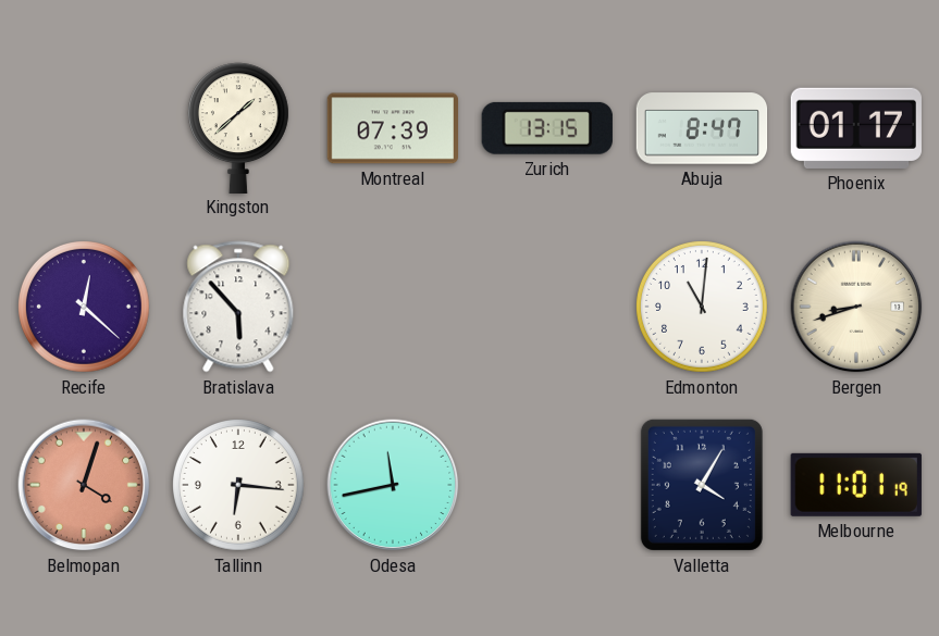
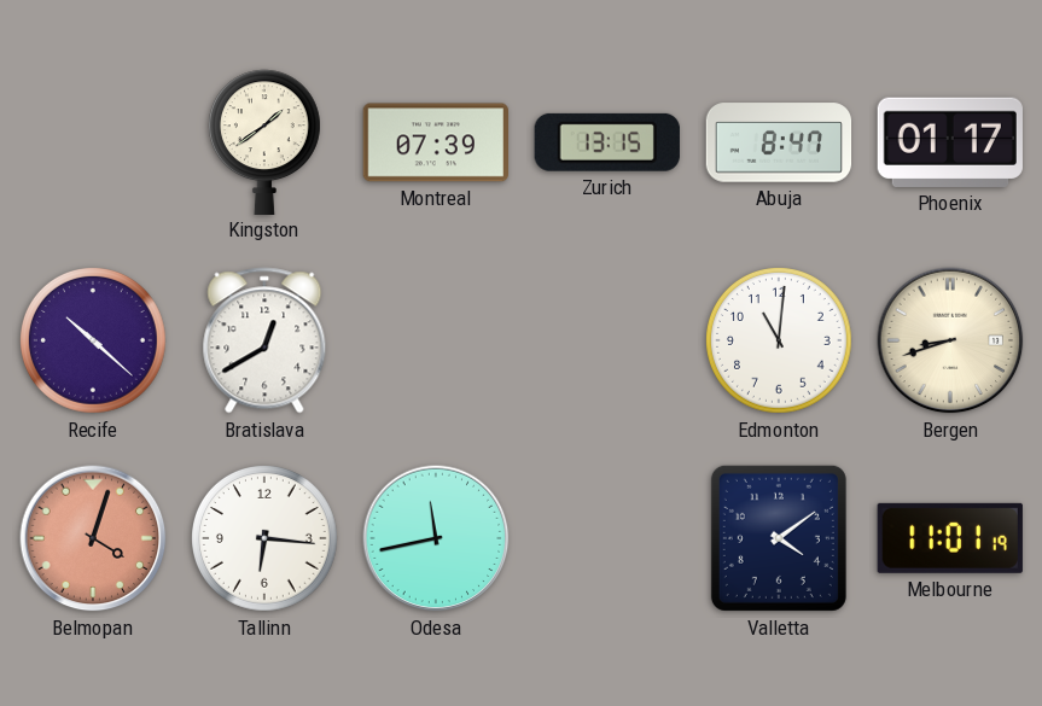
Kingston: 1:38 -> 1:39 (264, 141)
Recife: 12:22 -> 10:22 (94, 342)
Bratislava: 5:53 -> 12:40 (264, 340)
Valletta: 4:05 -> 4:09 (779, 538)
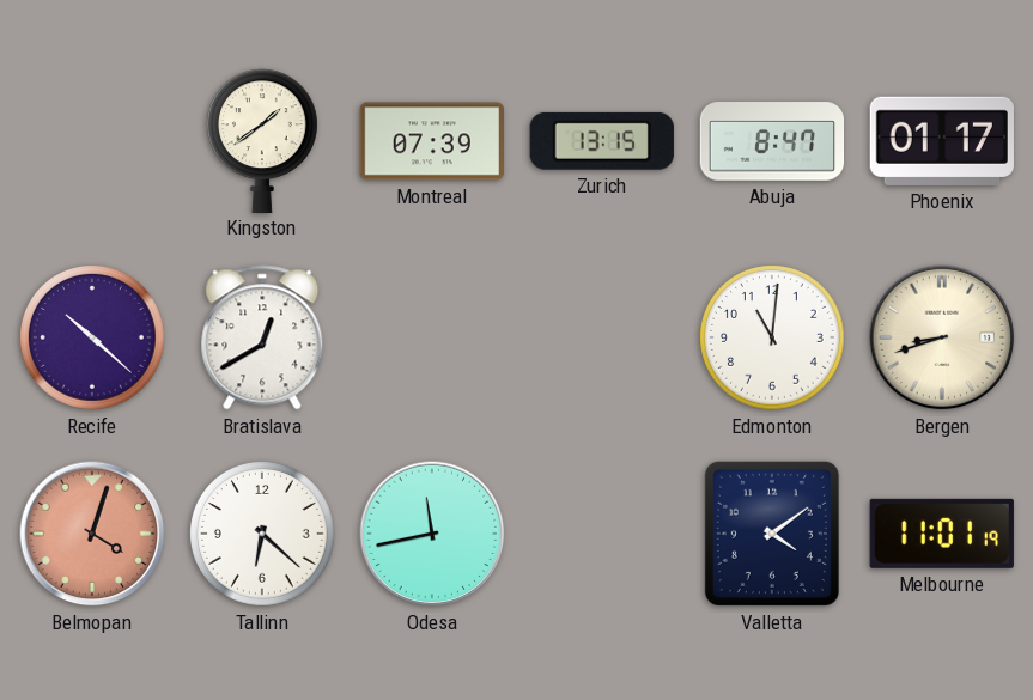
Tallinn: 6:16 -> 6:22 (263, 535)
